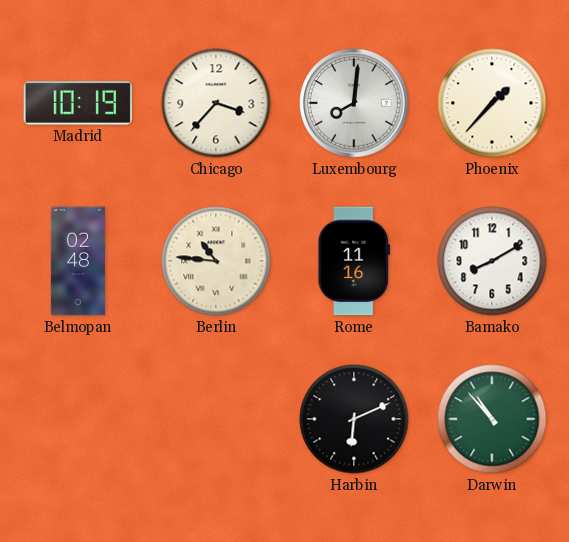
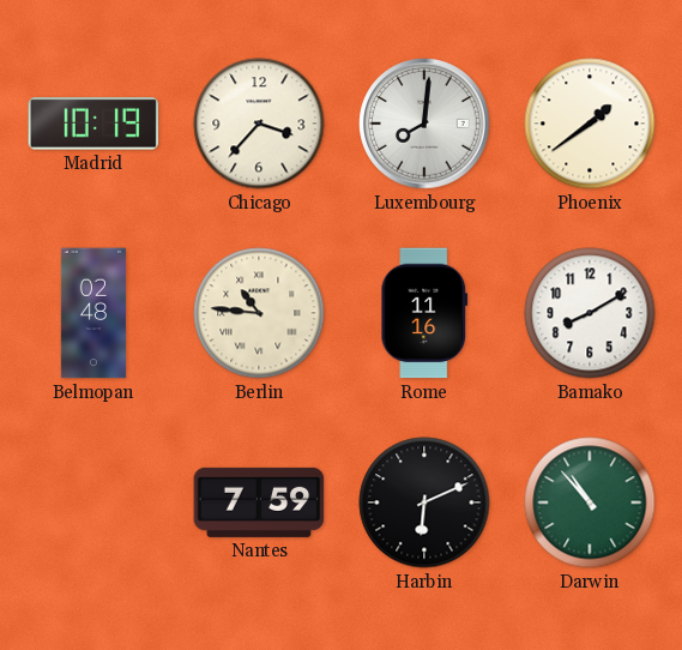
Phoenix: 1:37 -> 1:39 (590, 124)
Nantes: none -> 7:59 (259, 502)
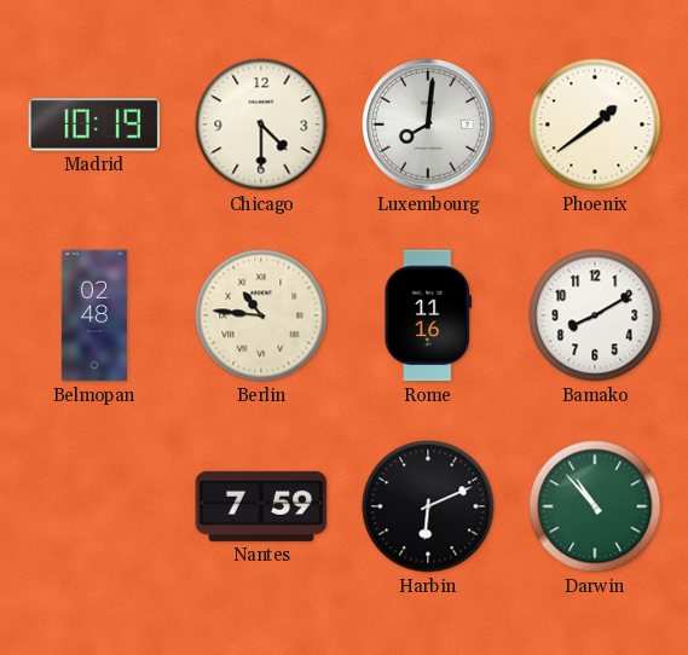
Chicago: 3:37 -> 4:30 (261, 124)
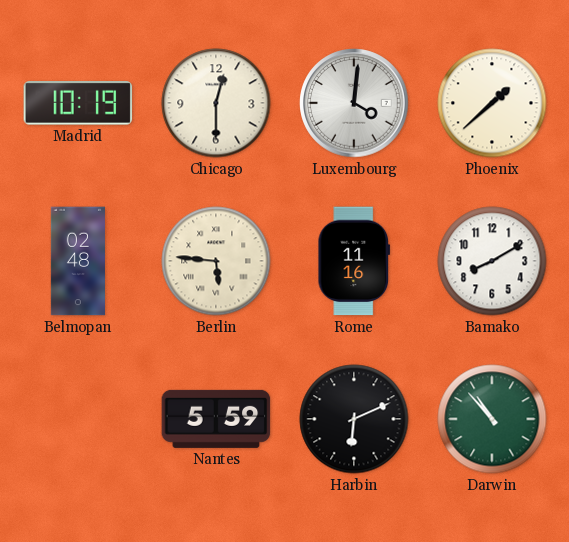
Chicago: 4:30 -> 12:30 (216, 103)
Luxembourg: 8:01 -> 4:01 (354, 103)
Phoenix: 1:39 -> 1:38 (492, 103)
Berlin: 10:46 -> 5:46 (216, 261)
Nantes: 7:59 -> 5:59 (216, 419)
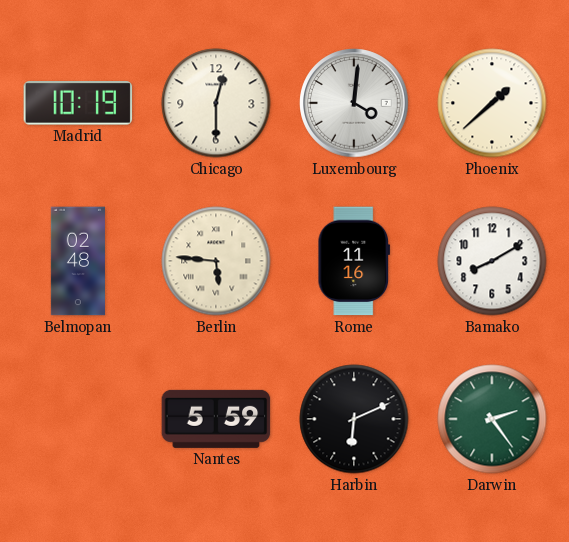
Darwin: 10:53 -> 2:24 (492, 419)
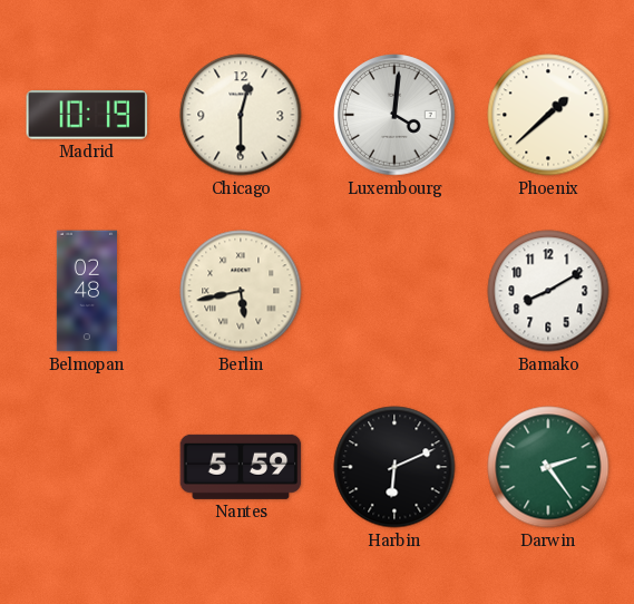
Berlin: 5:46 -> 5:43 (241, 291)
Rome: 11:16 -> none (354, 261)
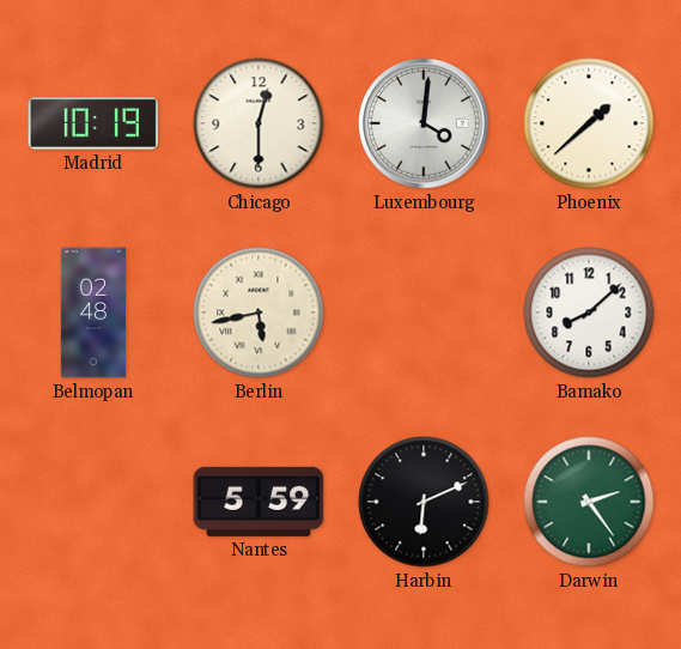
Bamako: 8:10 -> 8:08 (589, 313)
